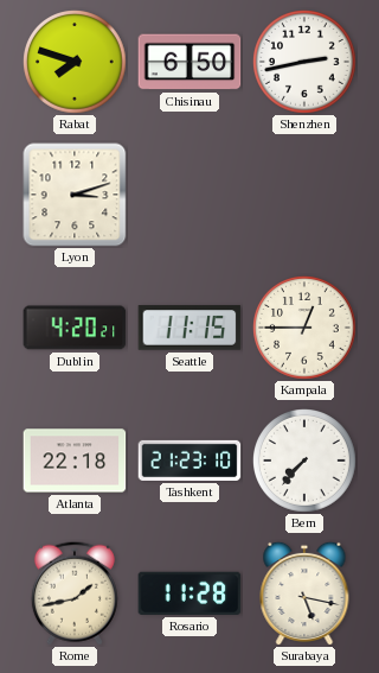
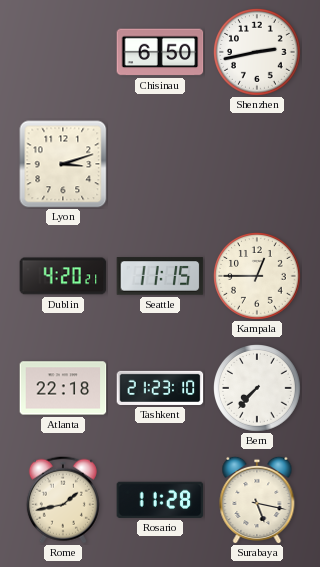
Rabat: 7:48 -> none (76, 63)
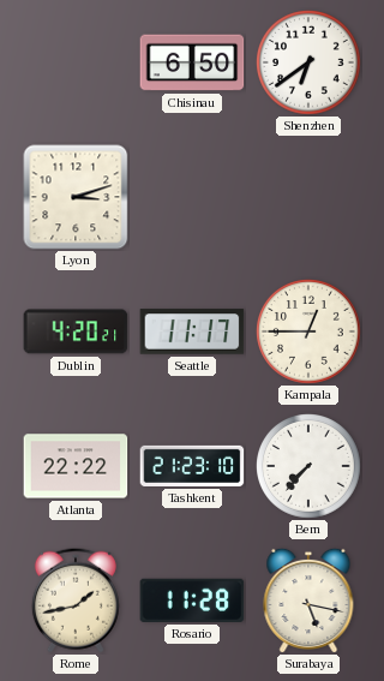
Shenzhen: 2:43 -> 6:39 (310, 64)
Seattle: 11:15 -> 11:17 (192, 331)
Atlanta: 22:18 -> 22:22 (76, 466)
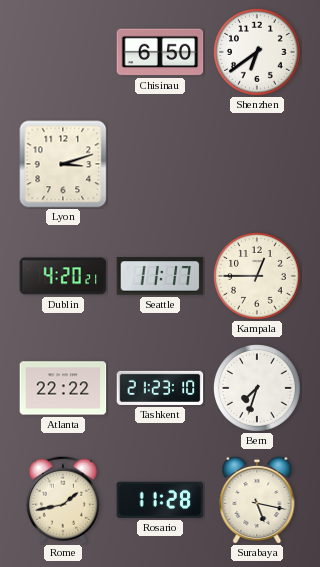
Bern: 7:37 -> 7:33 (258, 389)
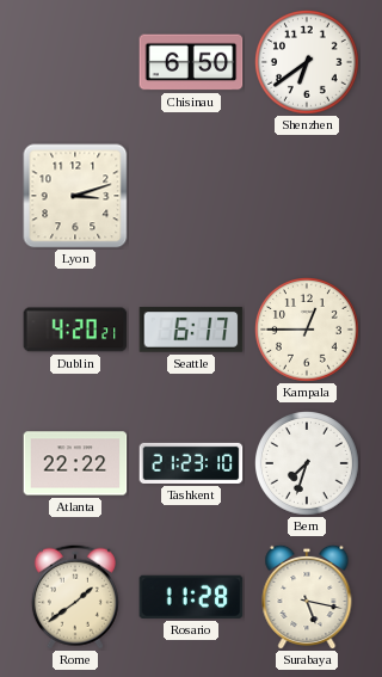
Seattle: 11:17 -> 6:17 (191, 330)
Rome: 1:43 -> 1:39 (75, 597)
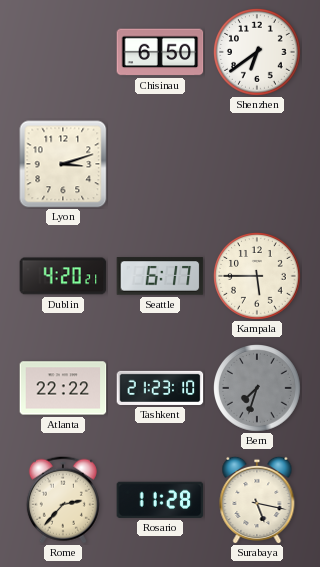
Kampala: 12:45 -> 5:45 (258, 277)
Bern dial: white -> grey (258, 389)
Rome: 1:39 -> 2:37 (63, 500)
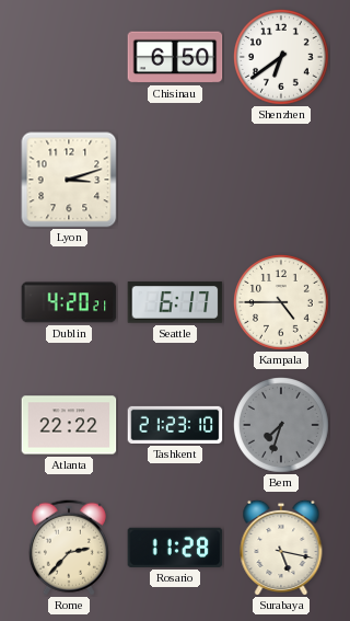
Kampala: 5:45 -> 4:45 (282, 303)
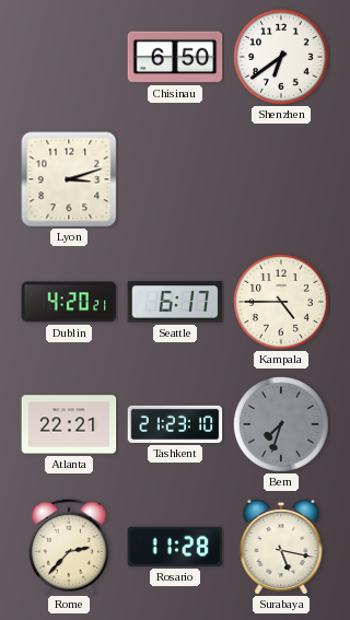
Atlanta: 22:22 -> 22:21 (69, 424)
